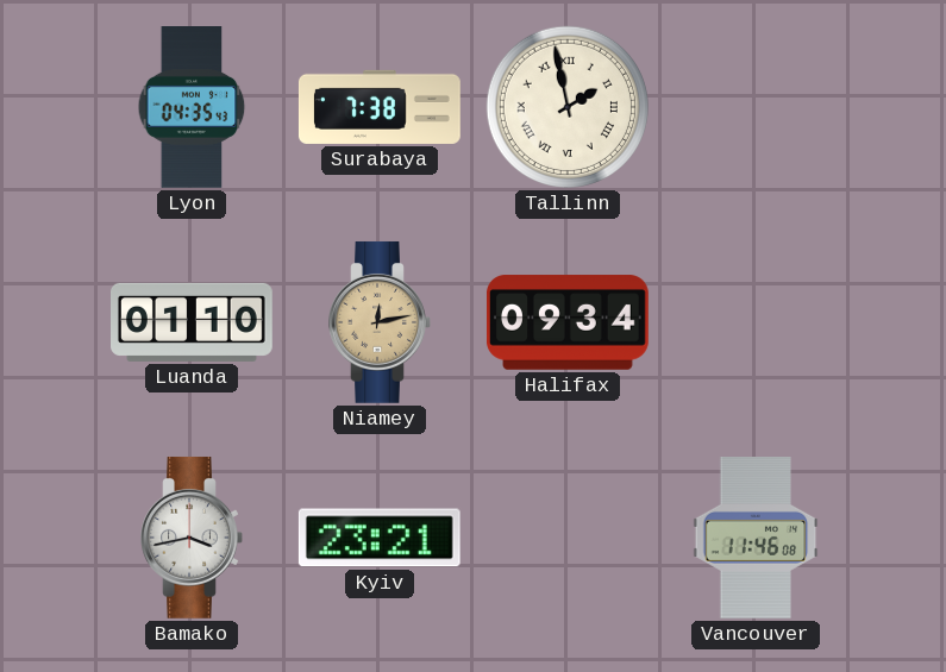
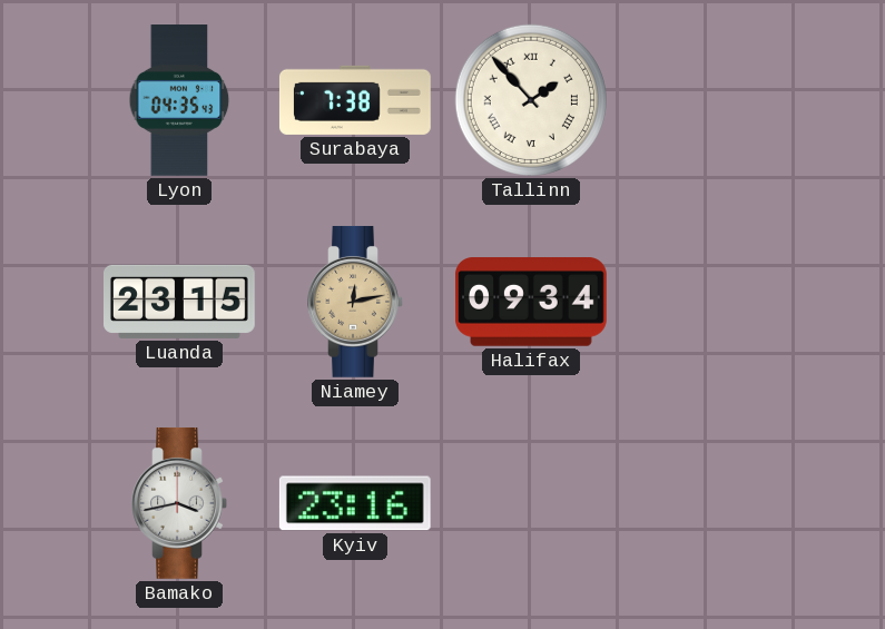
Tallinn: 1:58 -> 1:53 (531, 100)
Luanda: 01:10 -> 23:15 (180, 302)
Kyiv: 23:21 -> 23:16 (355, 503)
Vancouver: 11:46 -> none (756, 539)
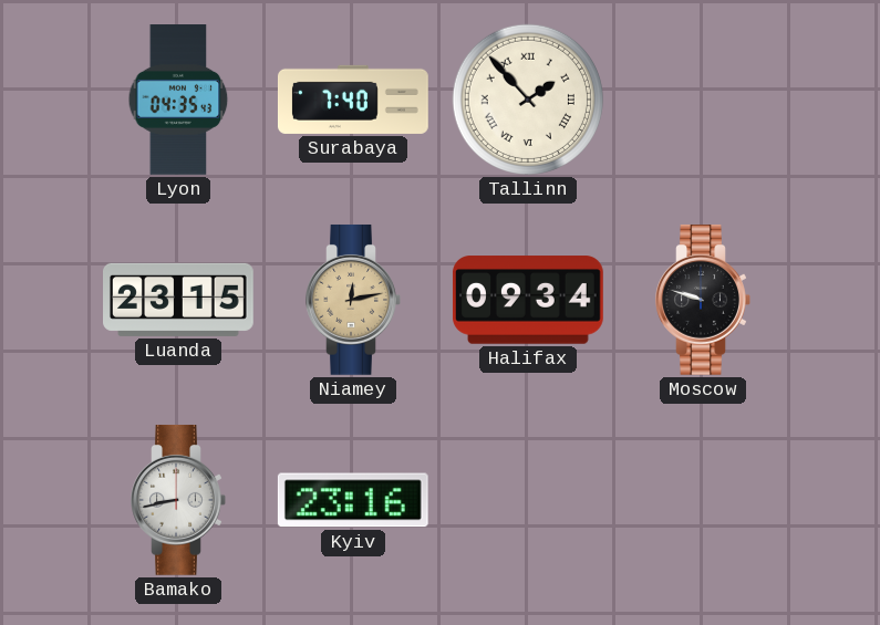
Surabaya: 7:38 -> 7:40 (353, 100)
Moscow: none -> 9:48 (703, 300)
Bamako: 3:43 -> 8:43 (178, 500)
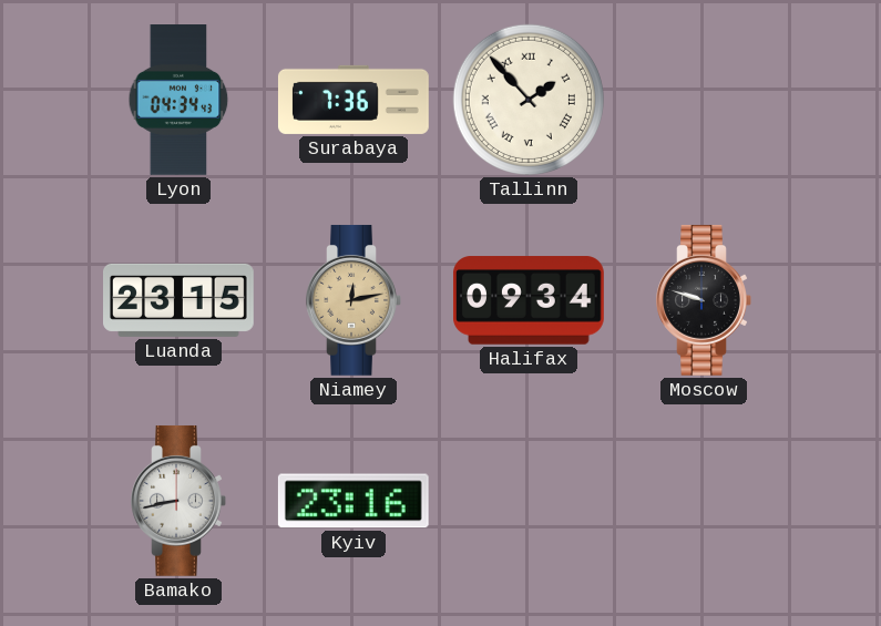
Lyon: 04:35 -> 04:34 (178, 101)
Surabaya: 7:40 -> 7:36 (354, 100)
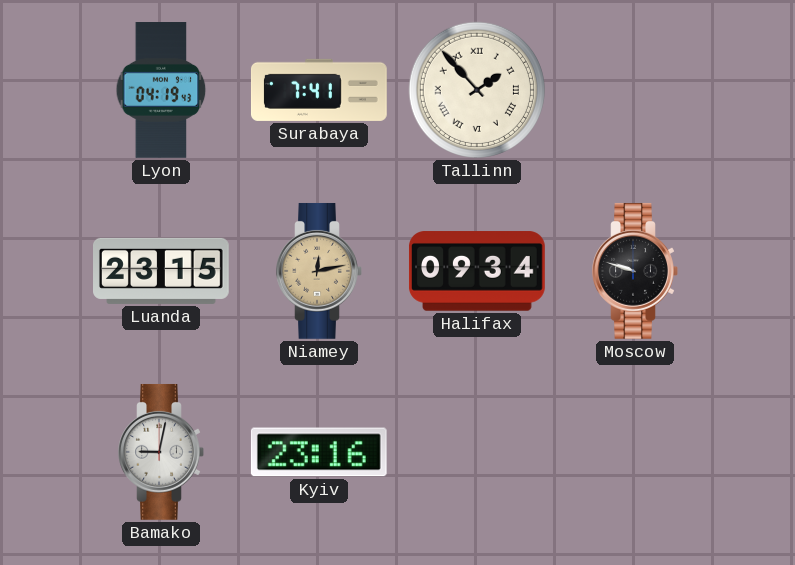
Lyon: 04:34 -> 04:19 (161, 91)
Surabaya: 7:36 -> 7:41 (319, 90)
Bamako: 8:43 -> 9:02 (161, 452)
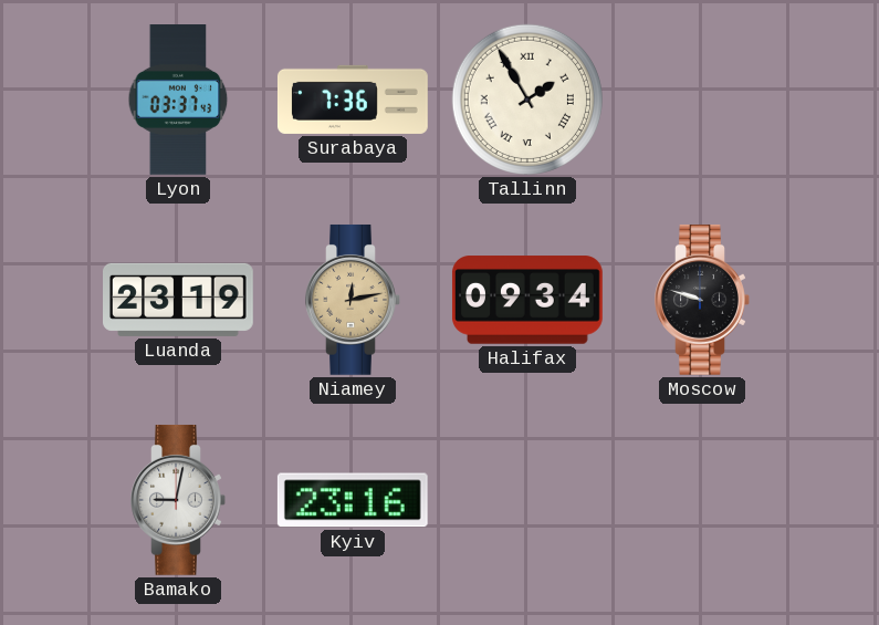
Lyon: 04:19 -> 03:37 (178, 101)
Surabaya: 7:41 -> 7:36 (353, 100)
Tallinn: 1:53 -> 1:55 (527, 100)
Luanda: 23:15 -> 23:19 (179, 300)
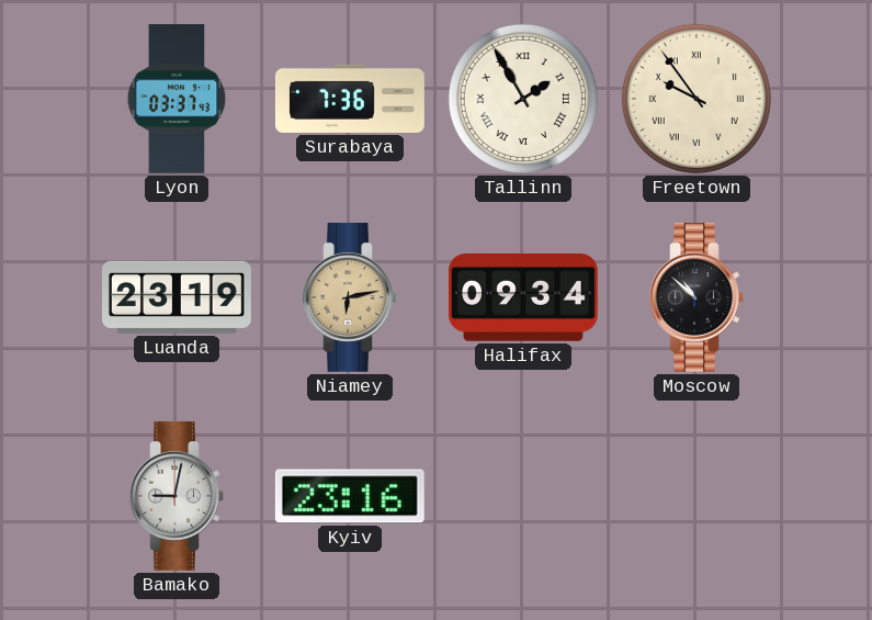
Freetown: none -> 9:54 (697, 99)
Niamey: 12:13 -> 6:13 (350, 297)
Moscow: 9:48 -> 10:52 (697, 297)
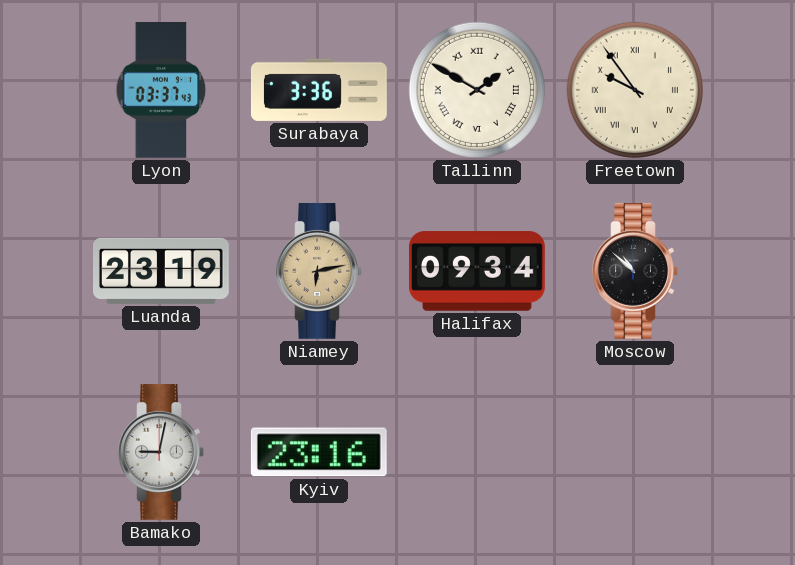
Surabaya: 7:36 -> 3:36 (319, 90)
Tallinn: 1:55 -> 1:50 (477, 90)
